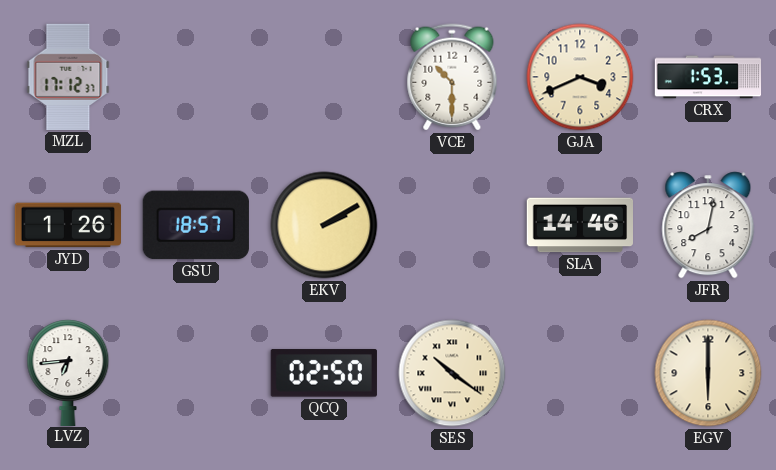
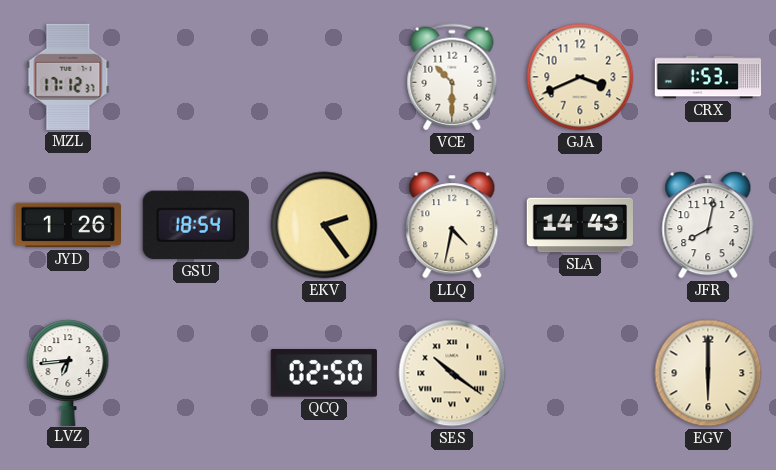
GSU: 18:57 -> 18:54 (196, 225)
EKV: 2:10 -> 2:24 (324, 225)
LLQ: none -> 4:32 (452, 225)
SLA: 14:46 -> 14:43 (579, 225)
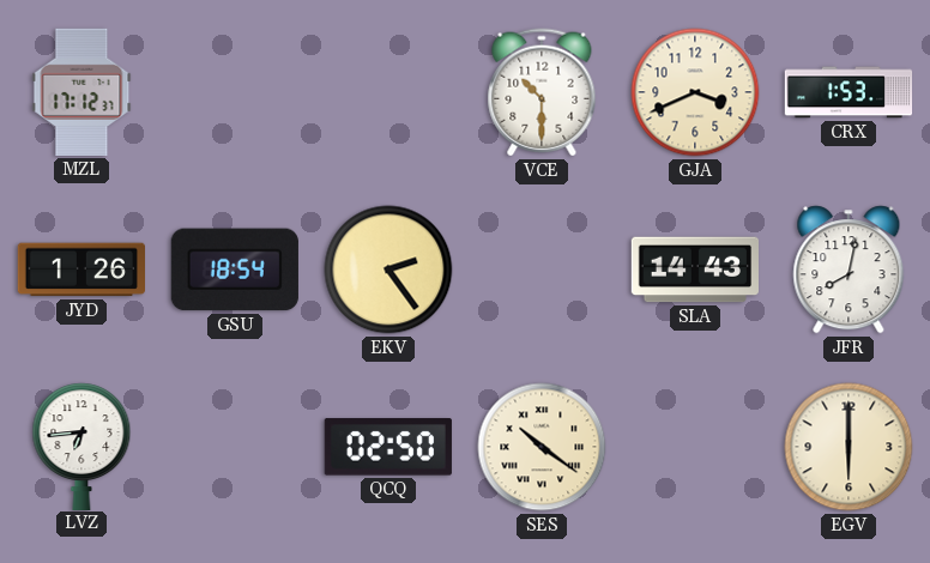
LLQ: 4:32 -> none (452, 225)
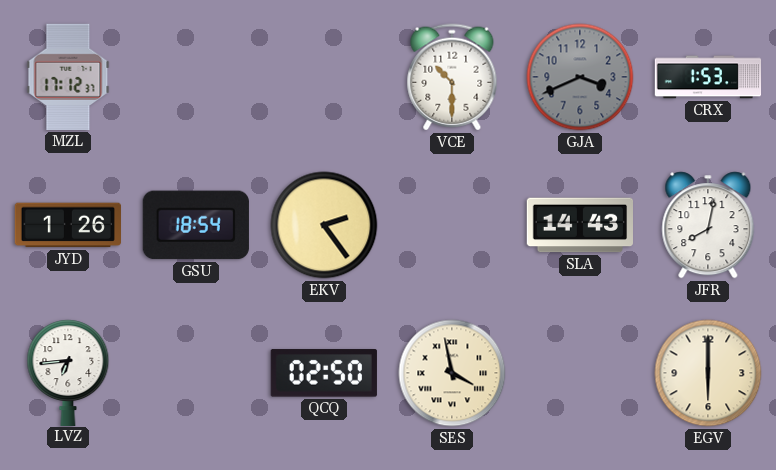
GJA dial: cream -> grey (580, 77)
SES: 10:21 -> 3:58 (452, 373)
